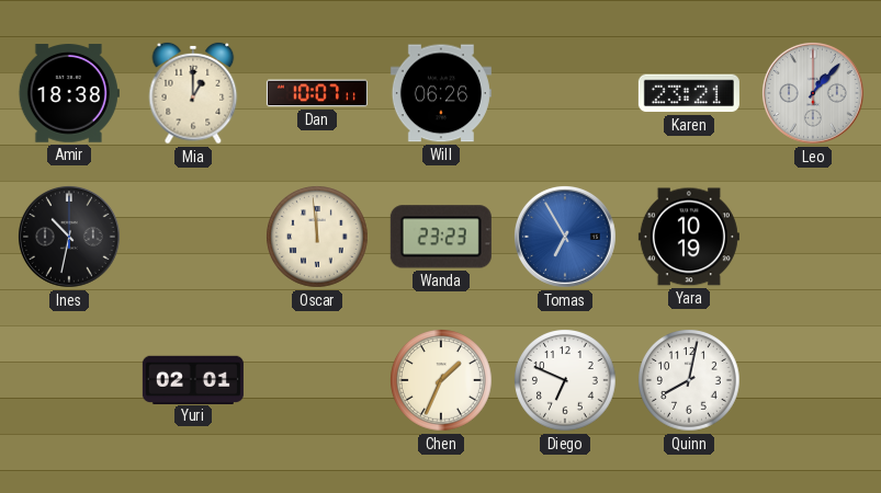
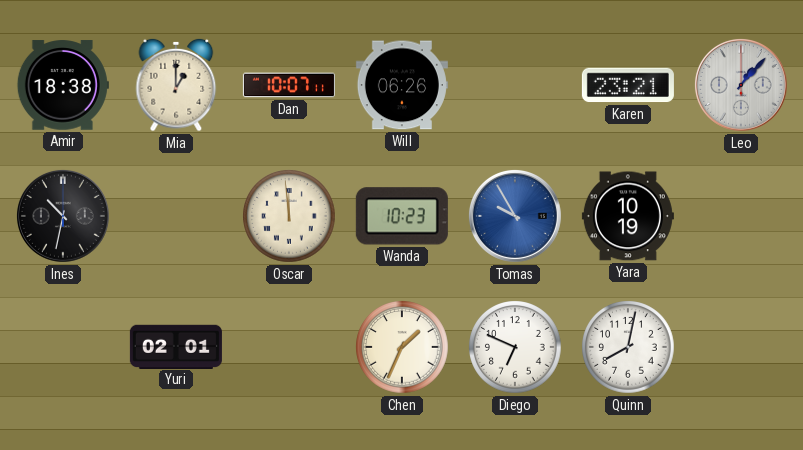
Wanda: 23:23 -> 10:23 (402, 216)
Tomas: 6:55 -> 9:55 (515, 216)
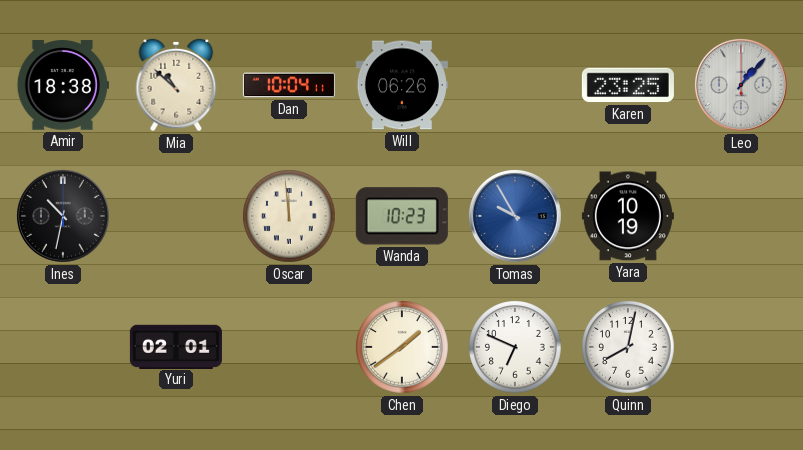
Mia: 1:00 -> 10:52 (176, 85)
Dan: 10:07 -> 10:04 (289, 85)
Karen: 23:21 -> 23:25 (628, 85)
Chen: 1:34 -> 1:39 (402, 347)
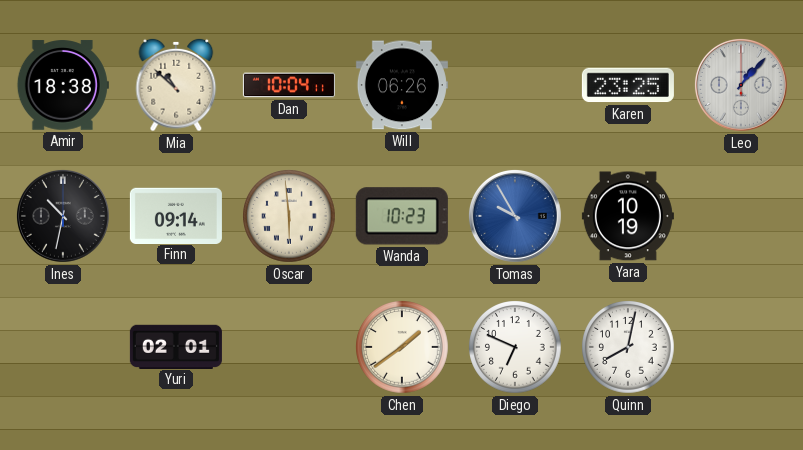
Finn: none -> 09:14 (176, 215)
Oscar: 11:59 -> 5:59 (289, 216)
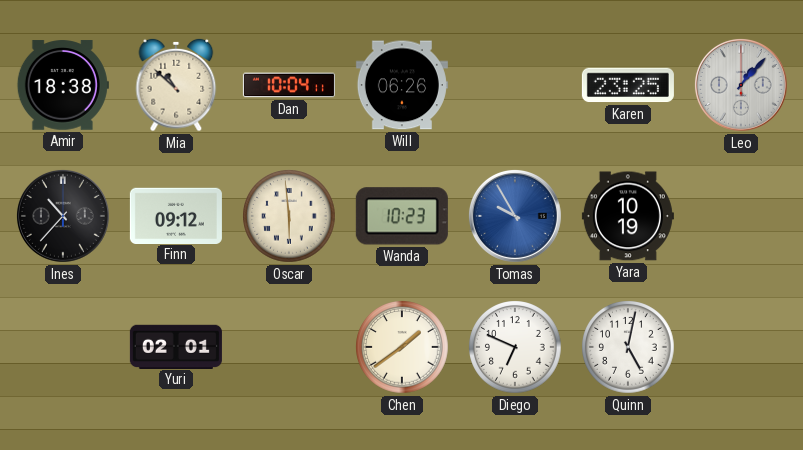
Ines: 10:32 -> 10:37 (63, 216)
Finn: 09:14 -> 09:12 (176, 215)
Quinn: 8:02 -> 5:02 (628, 347)
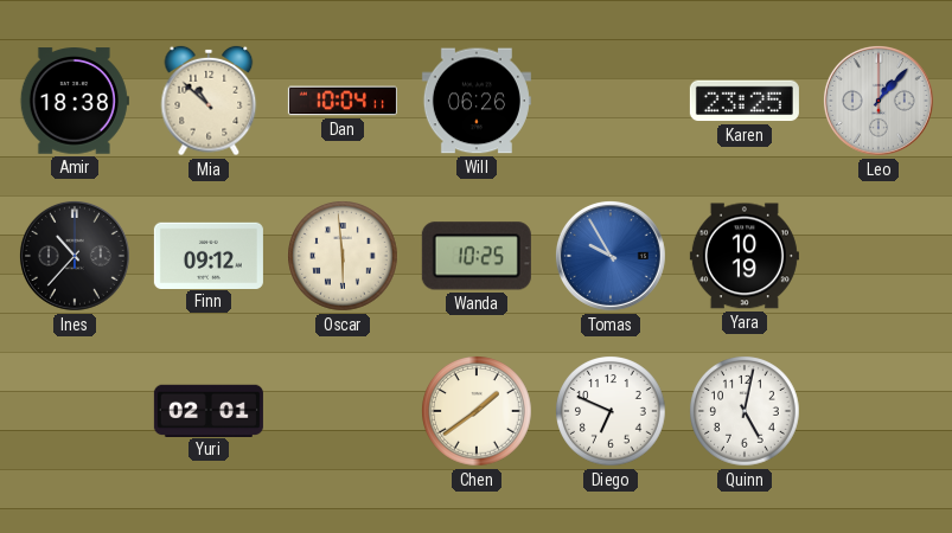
Wanda: 10:23 -> 10:25 (477, 256)
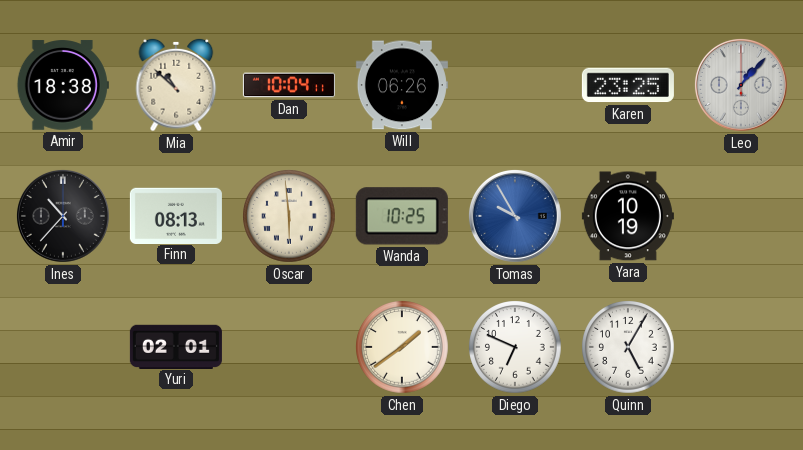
Finn: 09:12 -> 08:13 (176, 215)
Quinn: 5:02 -> 5:05 (628, 347)
